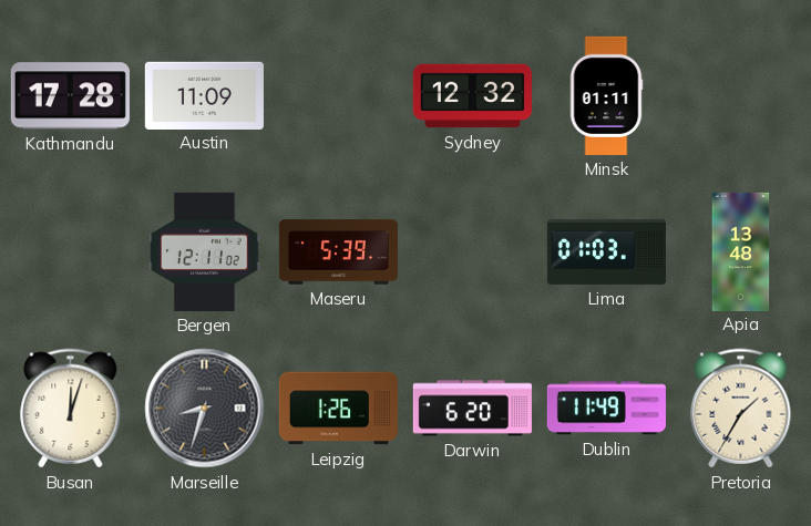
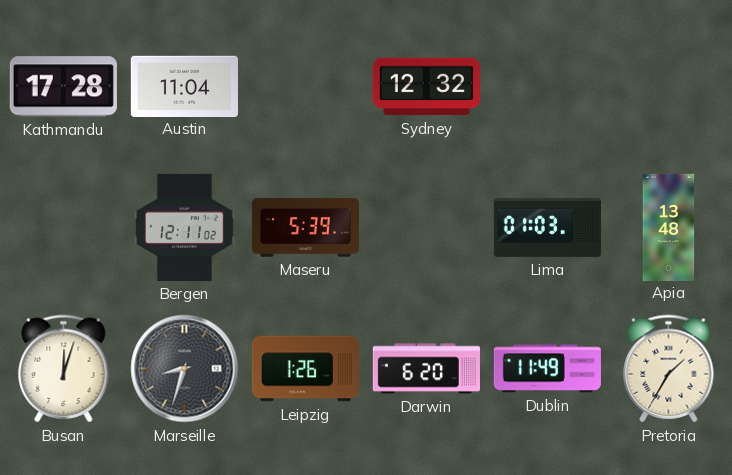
Austin: 11:09 -> 11:04 (184, 86)
Minsk: 01:11 -> none (606, 95)
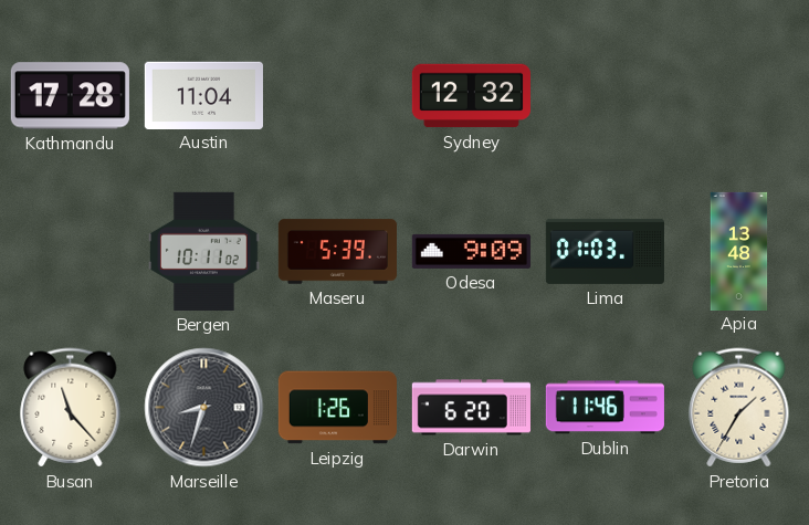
Bergen: 12:11 -> 10:11 (204, 251)
Odesa: none -> 9:09 (471, 251)
Busan: 12:03 -> 11:23 (71, 408)
Dublin: 11:49 -> 11:46 (605, 408)
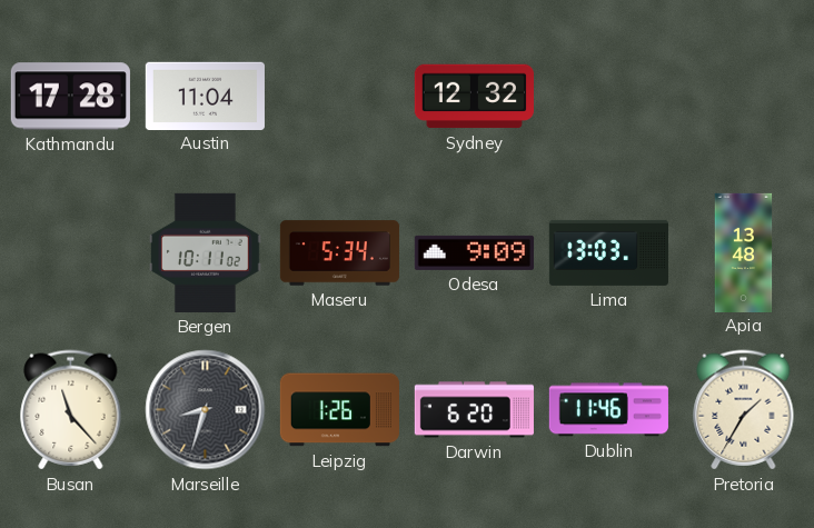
Maseru: 5:39 -> 5:34 (339, 253)
Lima: 01:03 -> 13:03 (608, 252)
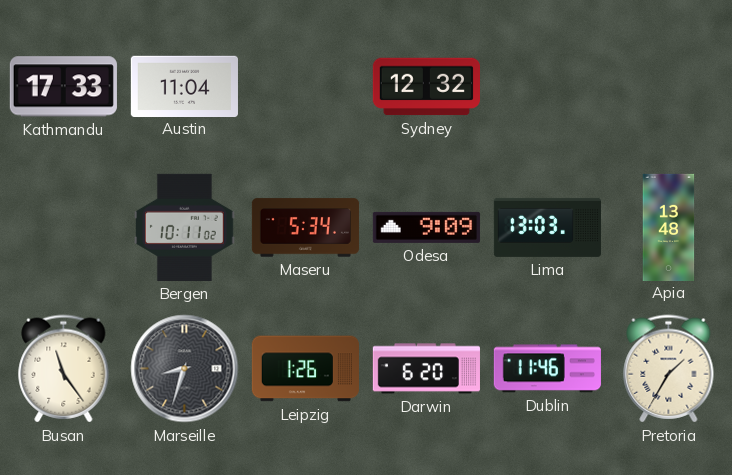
Kathmandu: 17:28 -> 17:33 (63, 87)
Busan: 11:23 -> 11:24 (64, 369)
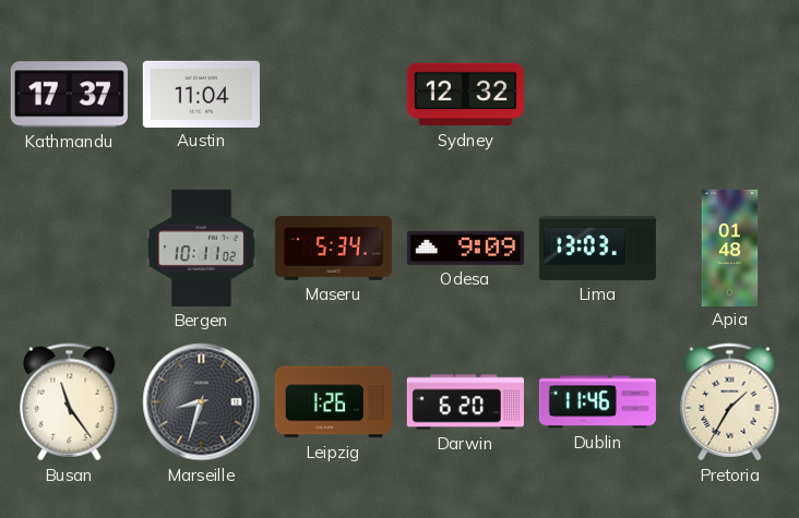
Kathmandu: 17:33 -> 17:37 (69, 95)
Apia: 13:48 -> 01:48 (730, 248)
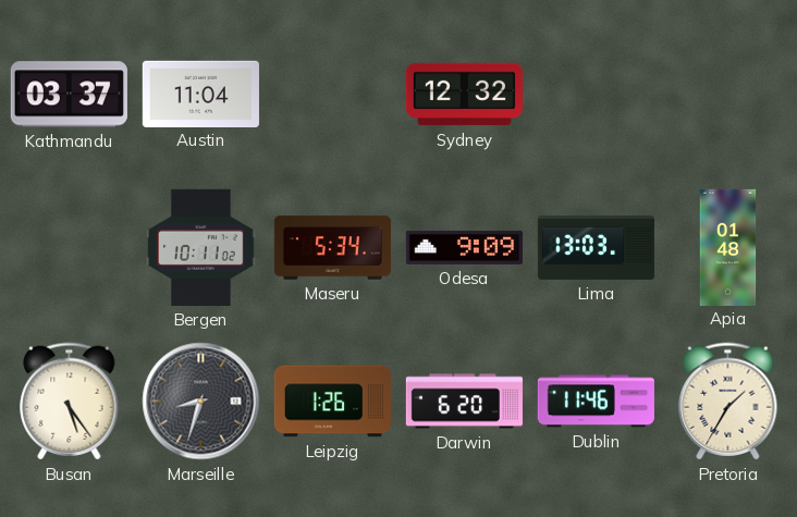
Kathmandu: 17:37 -> 03:37 (69, 95)
Busan: 11:24 -> 5:24 (70, 402)
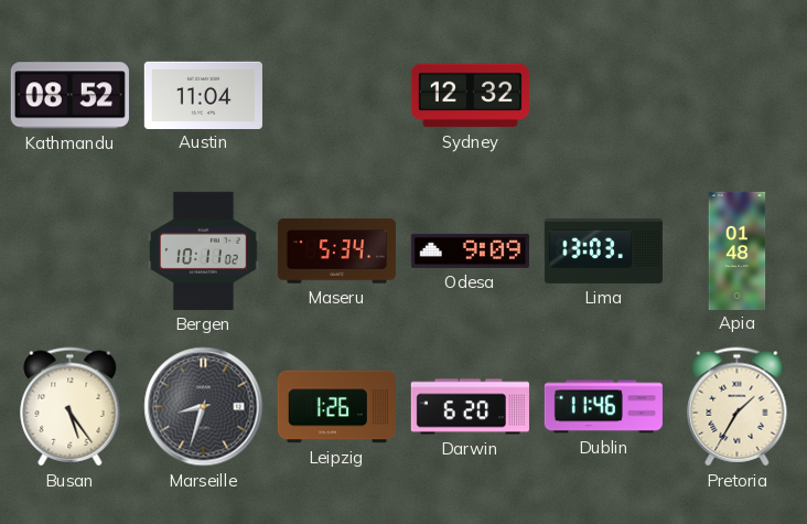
Kathmandu: 03:37 -> 08:52 (69, 96)
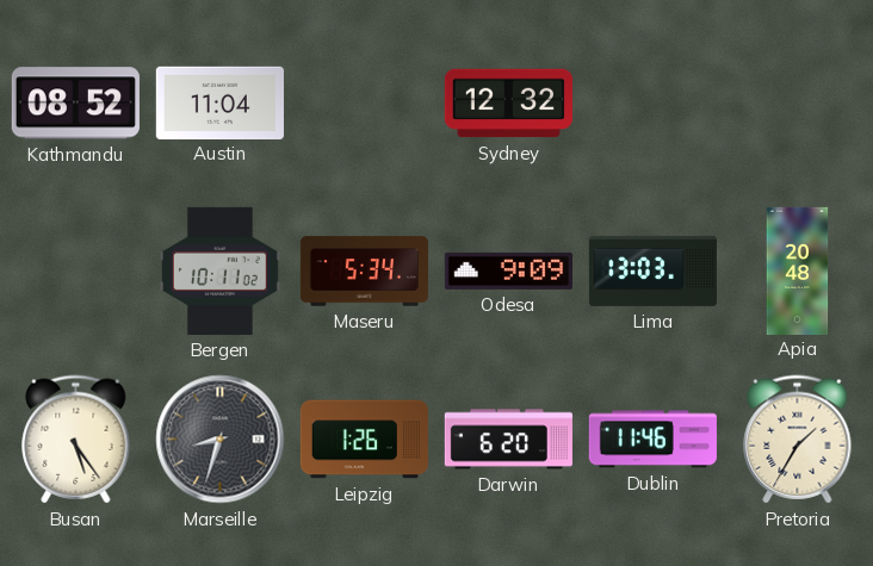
Apia: 01:48 -> 20:48 (798, 270)
